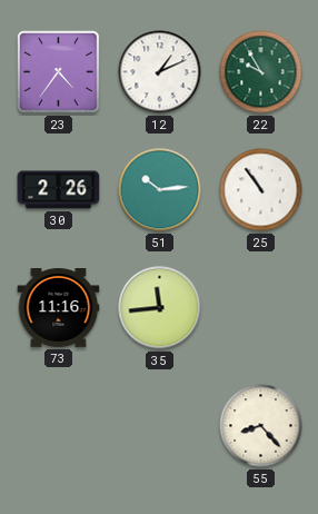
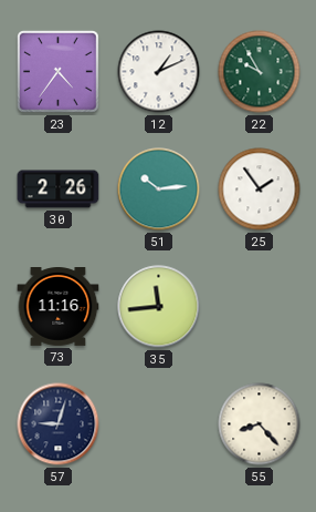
25: 10:54 -> 1:54 (260, 190)
57: none -> 9:03 (59, 424)
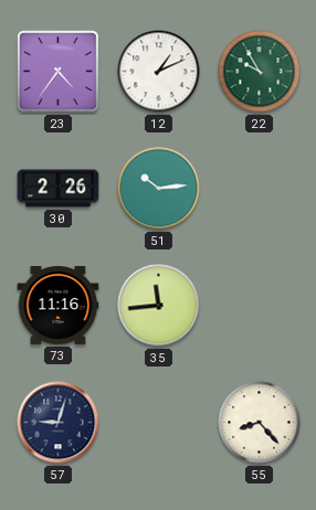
25: 1:54 -> none (260, 190)
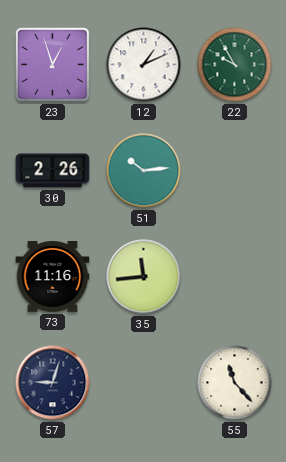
23: 4:36 -> 12:57 (53, 65)
55: 8:23 -> 11:23 (235, 383)
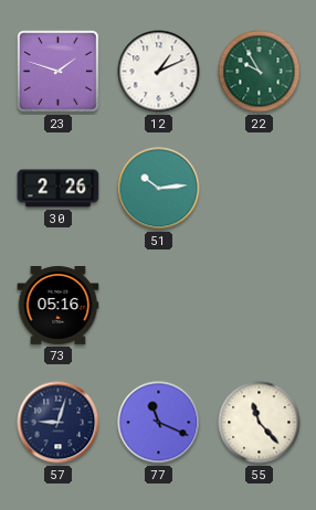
23: 12:57 -> 1:48 (59, 72)
73: 11:16 -> 05:16 (59, 306)
35: 11:44 -> none (144, 277)
77: none -> 11:19 (159, 423)
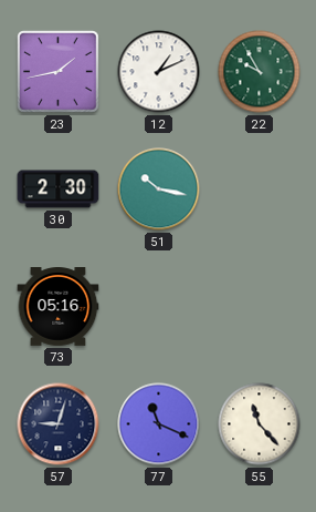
23: 1:48 -> 1:43 (59, 72)
30: 2:26 -> 2:30 (59, 190)
51: 10:14 -> 10:17 (159, 190)
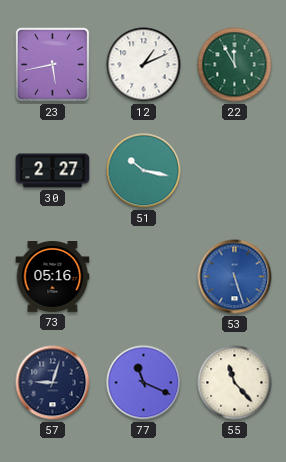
23: 1:43 -> 5:43 (53, 65)
22: 9:55 -> 11:55 (235, 65)
30: 2:30 -> 2:27 (53, 171)
53: none -> 5:27 (235, 277)
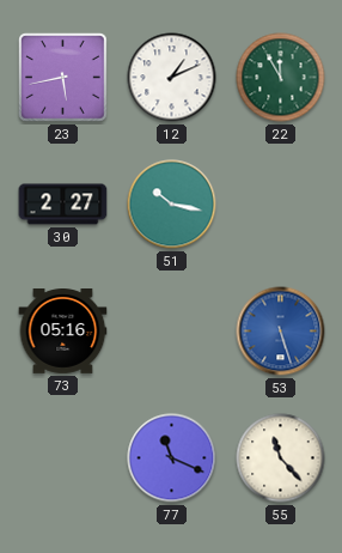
57: 9:03 -> none (53, 383)
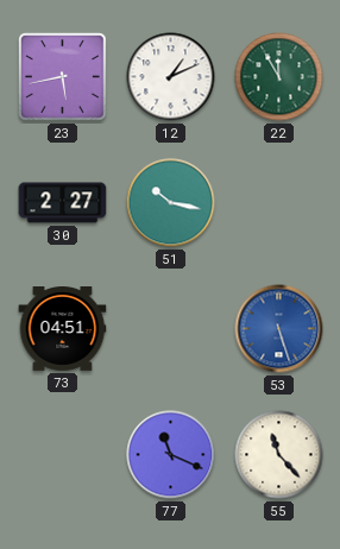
73: 05:16 -> 04:51 (63, 329)
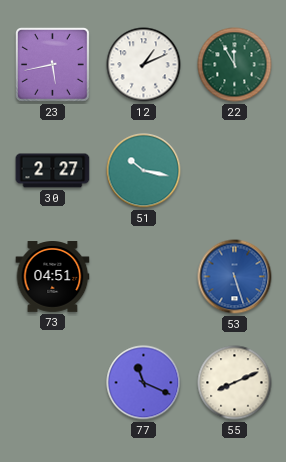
55: 11:23 -> 8:11 (235, 383)
